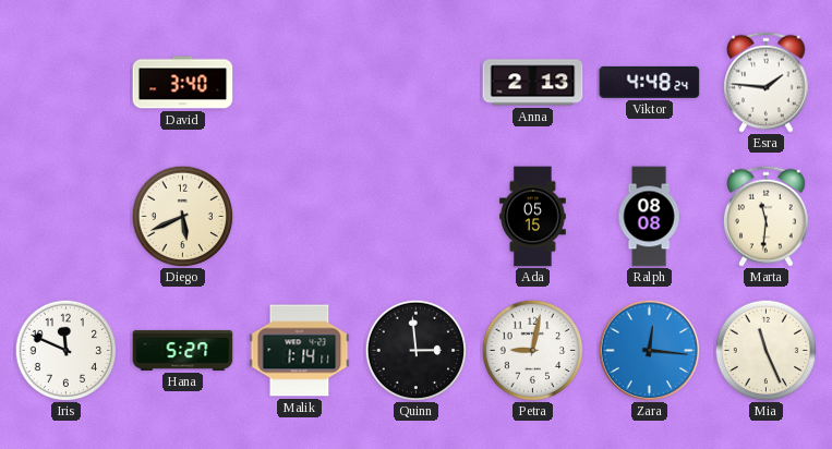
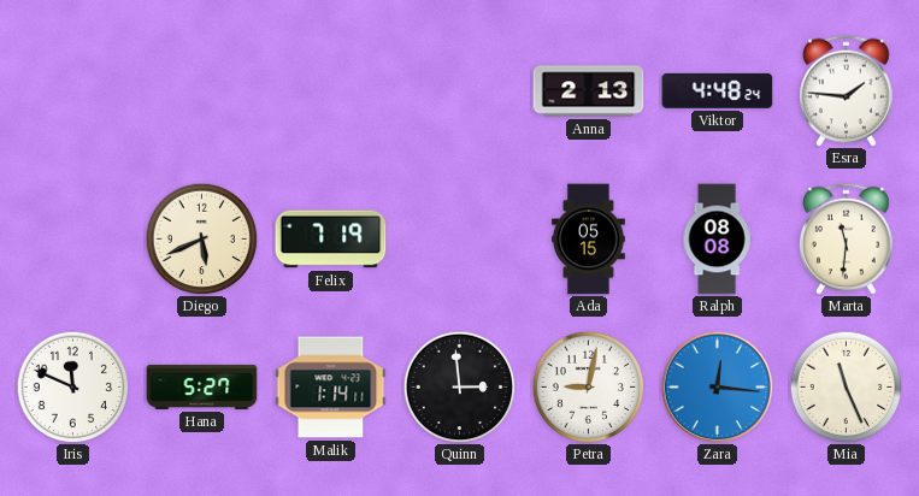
David: 3:40 -> none (183, 83)
Felix: none -> 7:19 (331, 240)
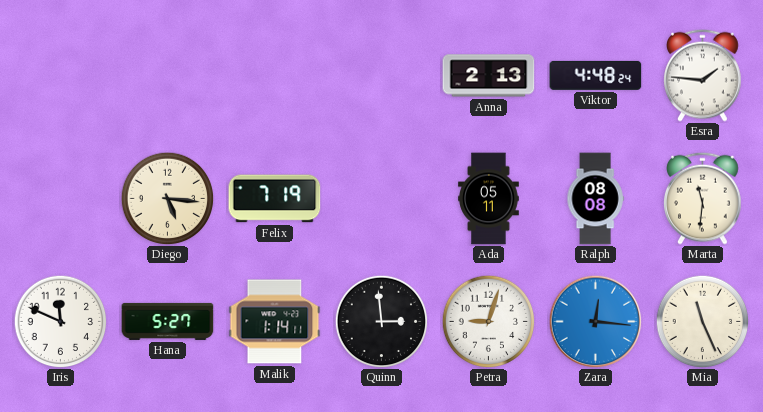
Diego: 5:41 -> 5:16 (167, 198)
Ada: 05:15 -> 05:11 (489, 199)
Petra: 9:02 -> 9:03 (488, 321)
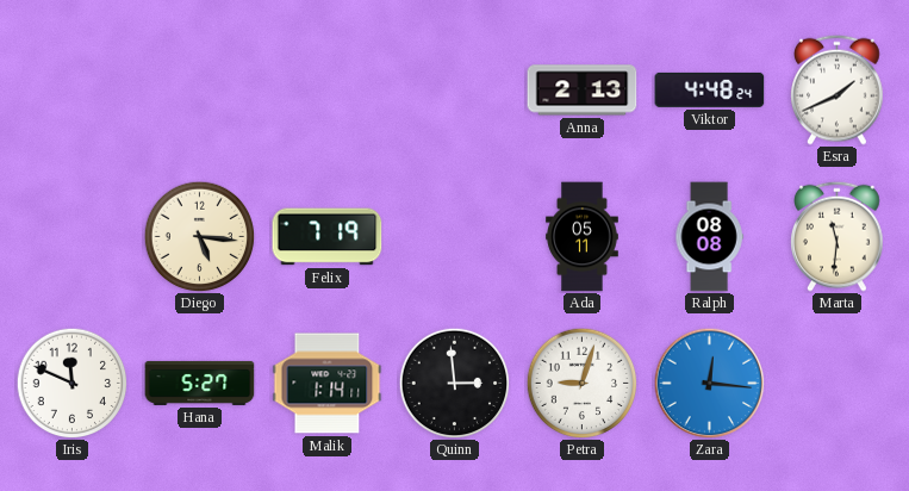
Esra: 1:46 -> 1:41 (838, 89)
Mia: 11:26 -> none (702, 321)
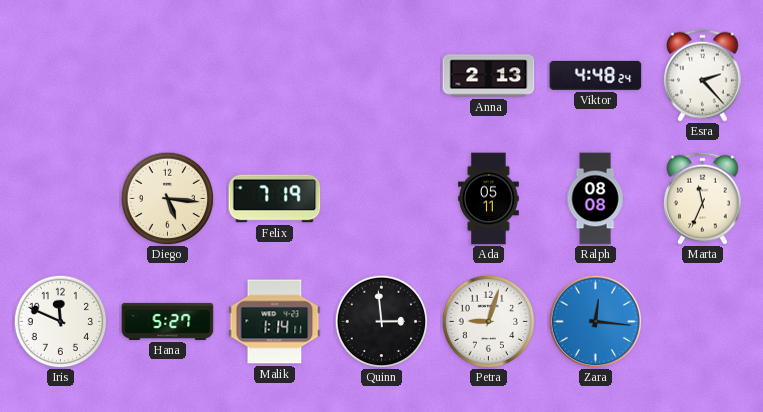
Esra: 1:41 -> 2:23 (703, 75)
Marta: 11:31 -> 11:34 (703, 198)
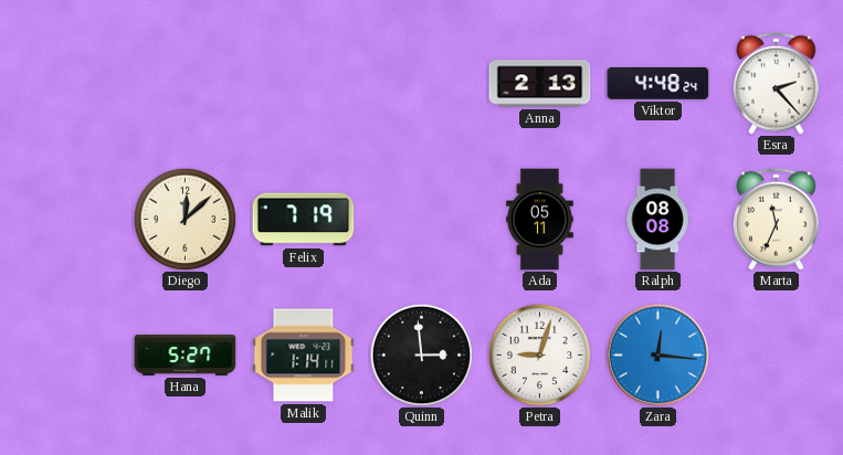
Diego: 5:16 -> 12:08 (185, 219)
Iris: 11:49 -> none (60, 321)
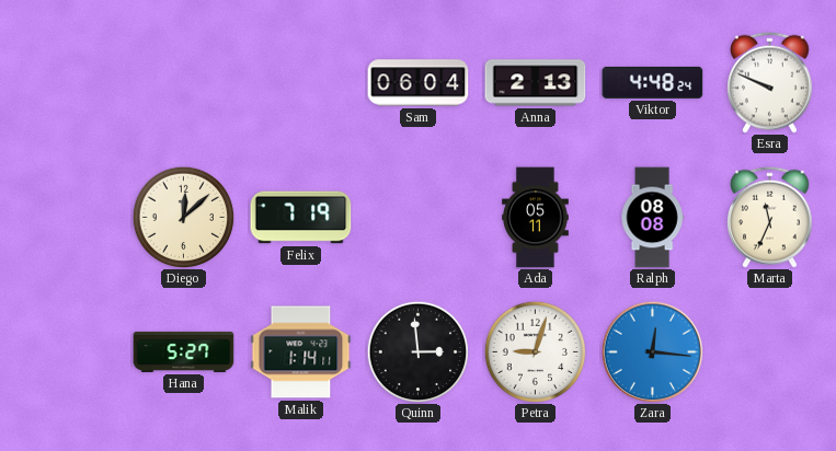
Sam: none -> 06:04 (419, 83)
Esra: 2:23 -> 9:49 (770, 82)
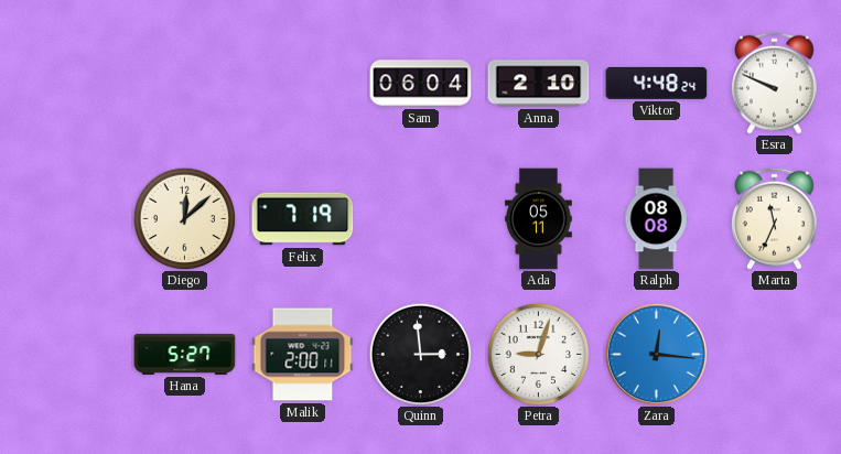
Anna: 2:13 -> 2:10 (539, 84)
Malik: 1:14 -> 2:00 (303, 355)
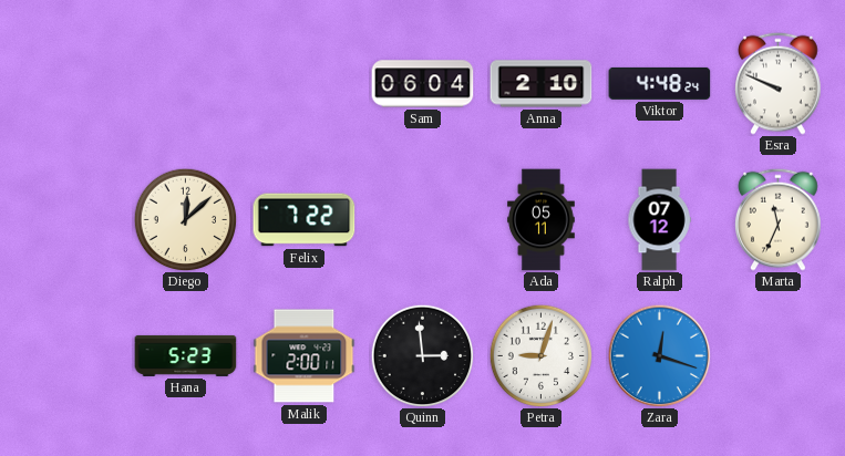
Felix: 7:19 -> 7:22 (305, 220)
Ralph: 08:08 -> 07:12 (659, 220)
Hana: 5:27 -> 5:23 (186, 355)
Zara: 12:16 -> 12:18 (659, 355)
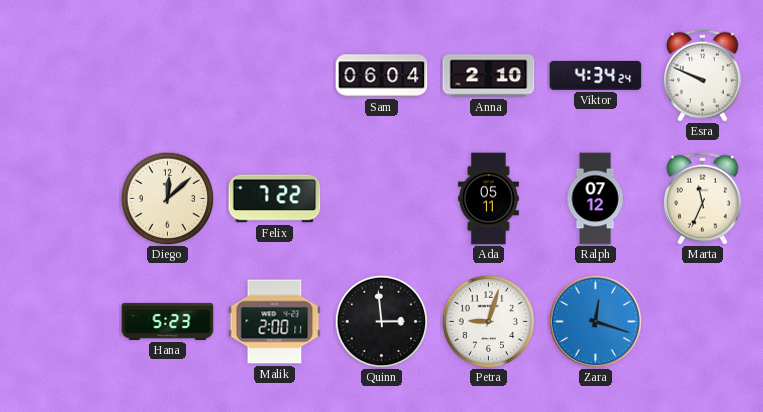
Viktor: 4:48 -> 4:34 (596, 75)
